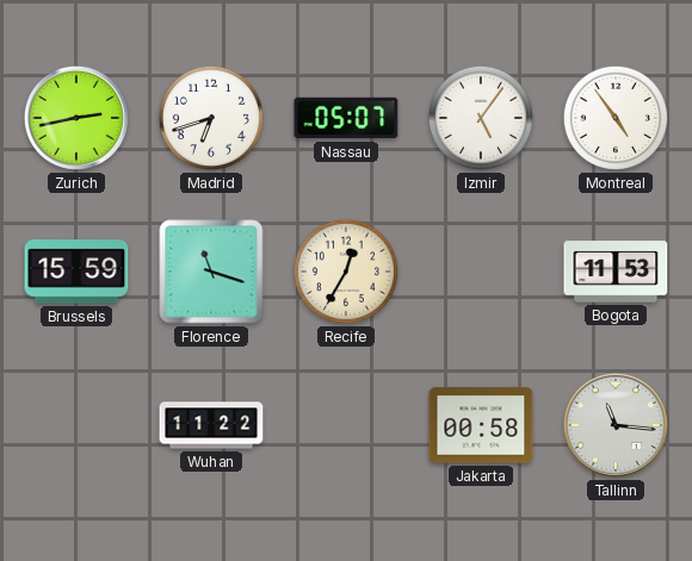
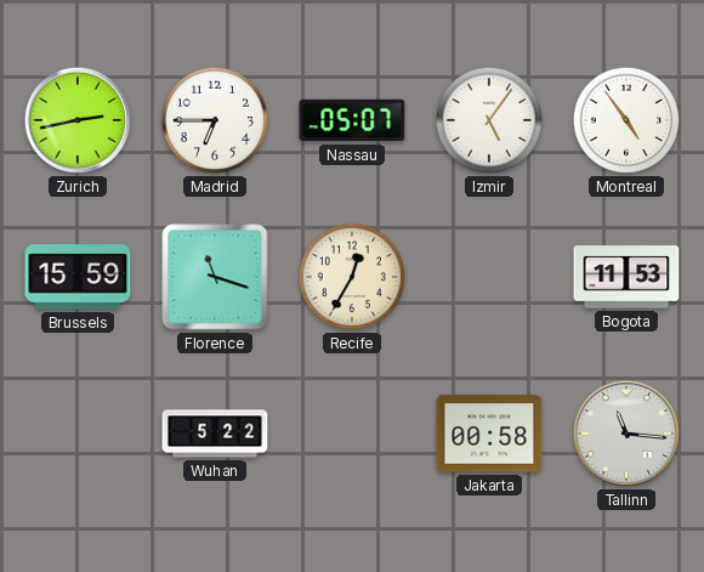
Madrid: 6:42 -> 6:45 (215, 120)
Wuhan: 11:22 -> 5:22 (215, 434)
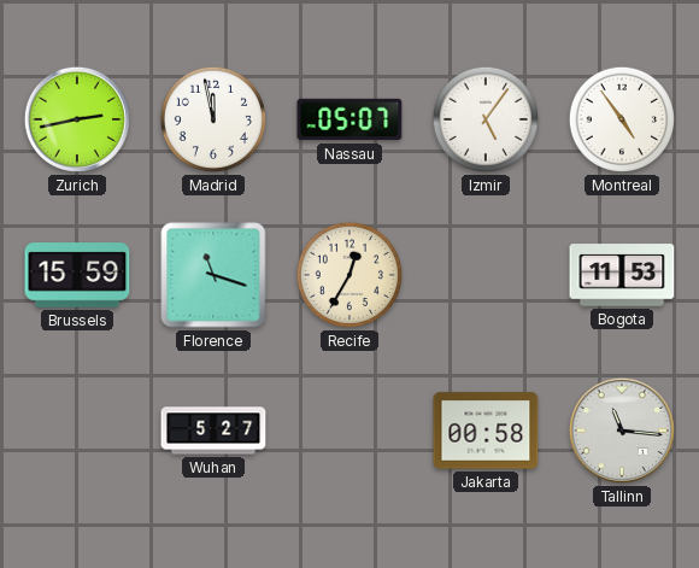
Madrid: 6:45 -> 11:58 (213, 119)
Wuhan: 5:22 -> 5:27 (213, 431)
